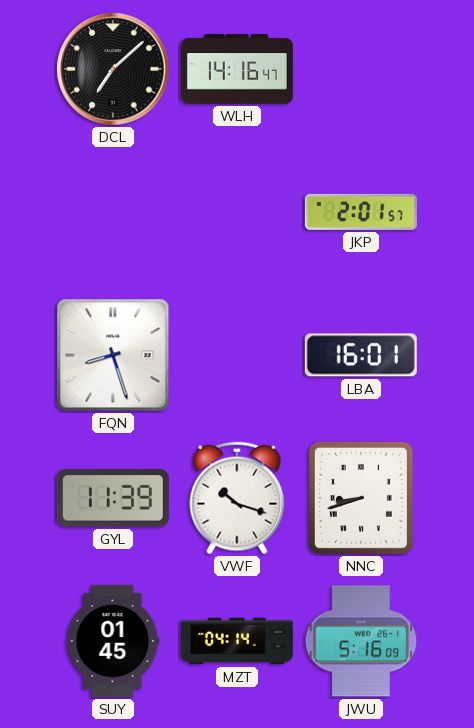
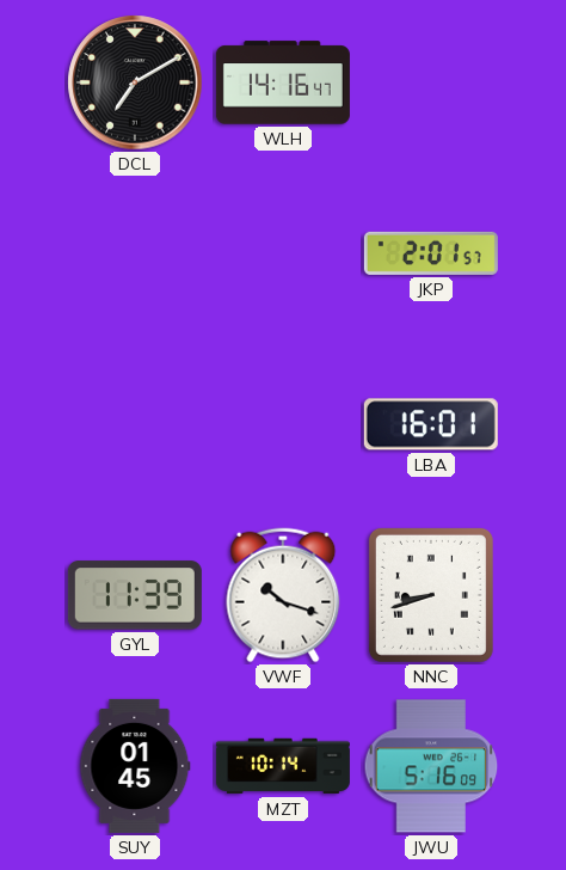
DCL: 7:08 -> 7:10 (135, 82)
FQN: 8:27 -> none (113, 355)
MZT: 04:14 -> 10:14 (283, 766)
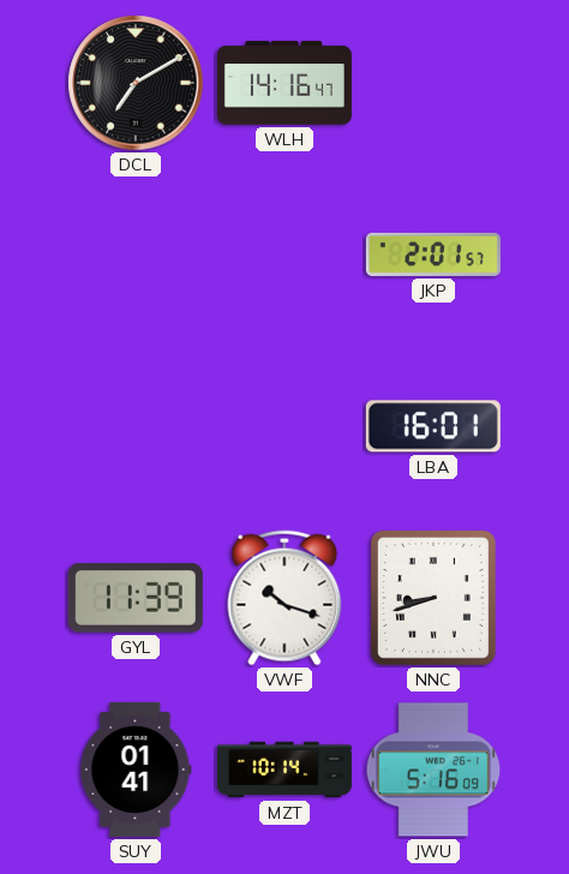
SUY: 01:45 -> 01:41 (136, 770)
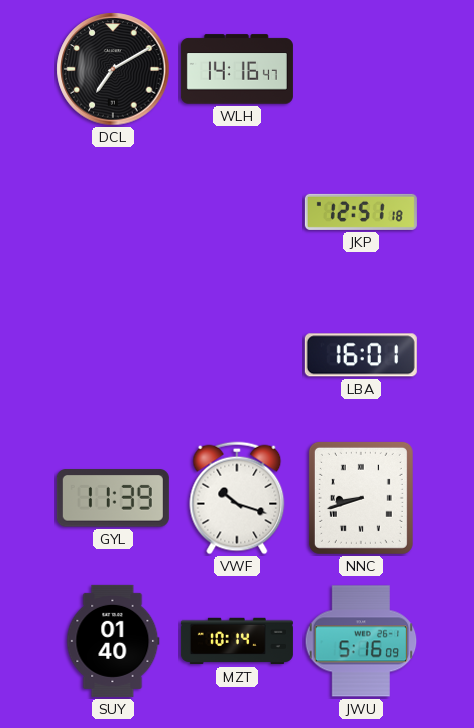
JKP: 2:01 -> 12:51 (361, 212)
SUY: 01:41 -> 01:40 (113, 641)
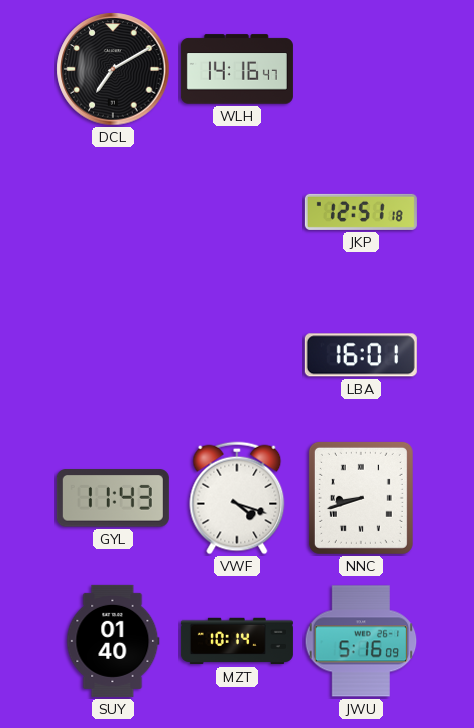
GYL: 11:39 -> 11:43 (113, 498)
VWF: 10:18 -> 4:18 (237, 498)
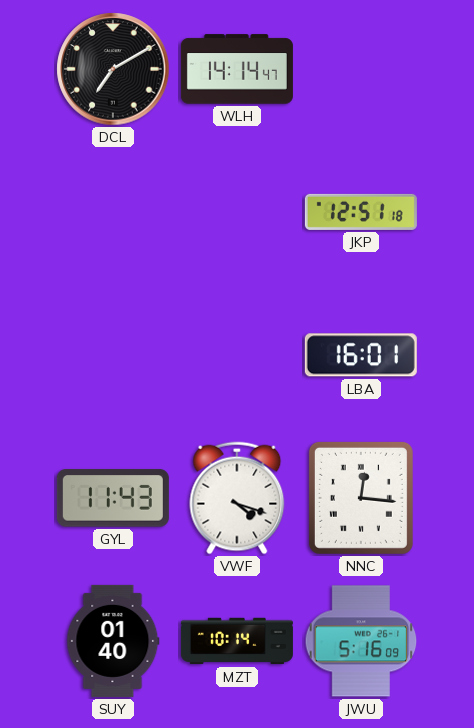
WLH: 14:16 -> 14:14 (237, 69)
NNC: 8:42 -> 12:16 (361, 498)
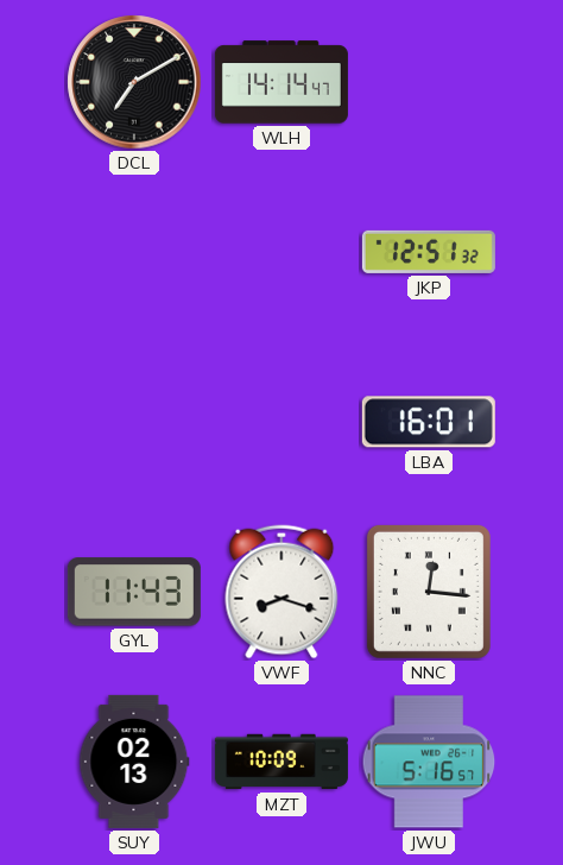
JKP: 12:51:18 -> 12:51:32 (429, 252)
VWF: 4:18 -> 8:18 (281, 592)
SUY: 01:40 -> 02:13 (134, 762)
MZT: 10:14 -> 10:09 (281, 762)
JWU: 5:16:09 -> 5:16:57 (429, 762)
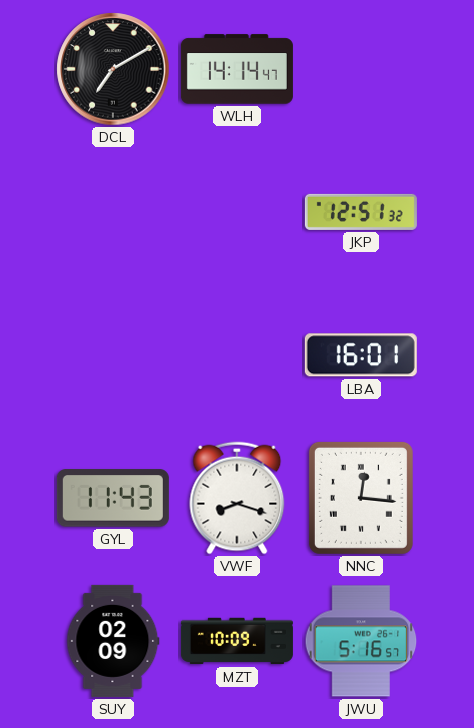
SUY: 02:13 -> 02:09 (113, 641)
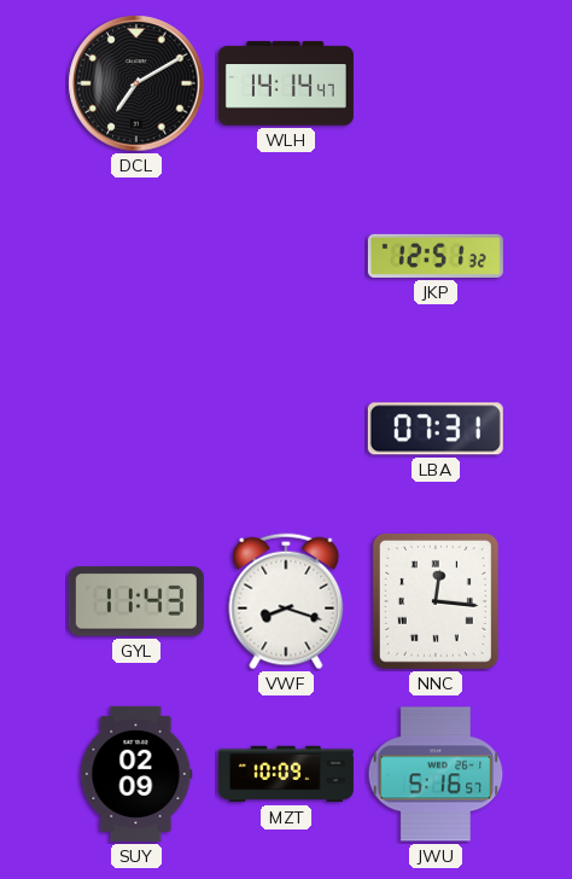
LBA: 16:01 -> 07:31 (436, 429)
